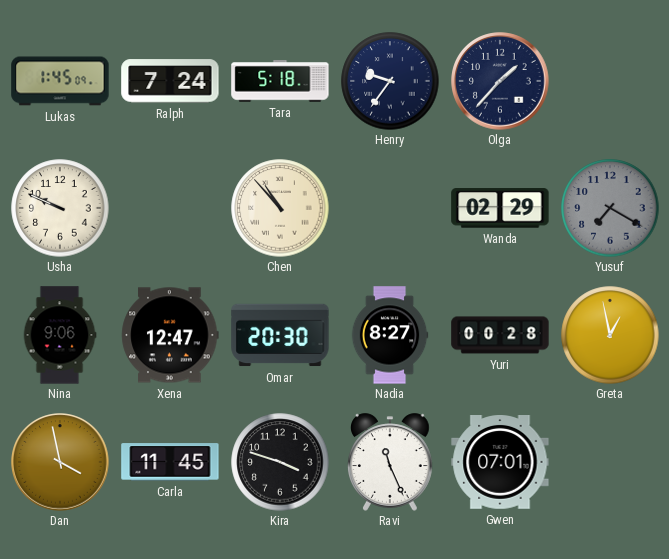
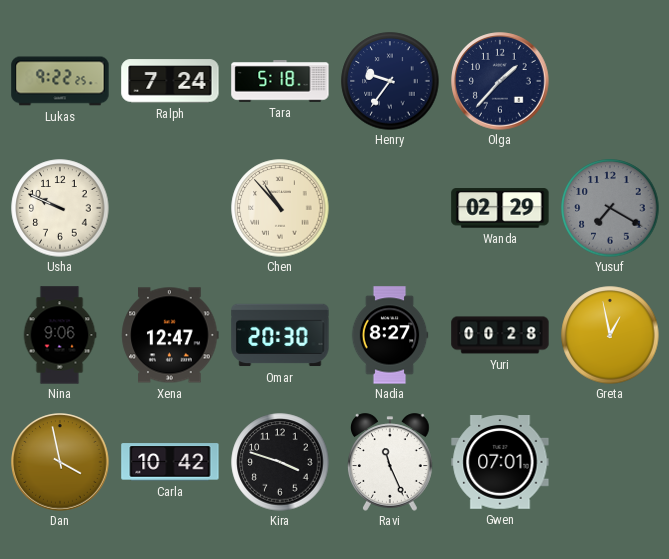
Lukas: 1:45 -> 9:22 (60, 81)
Carla: 11:45 -> 10:42 (170, 462)
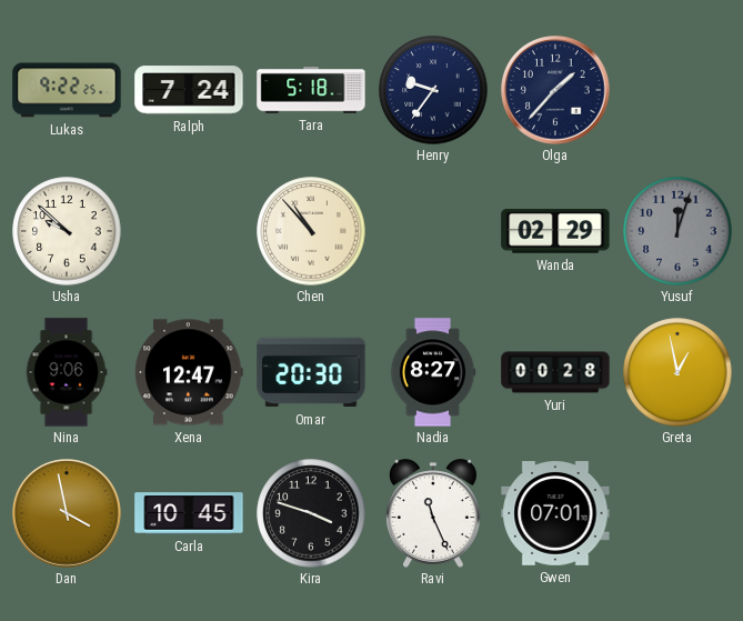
Usha: 9:49 -> 9:52 (67, 231)
Yusuf: 7:20 -> 12:03 (677, 231)
Carla: 10:42 -> 10:45 (189, 513)
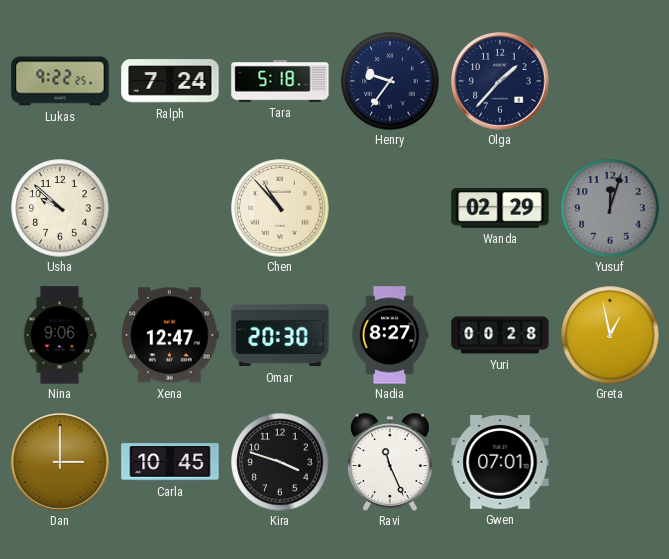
Dan: 3:58 -> 3:00 (60, 462)
